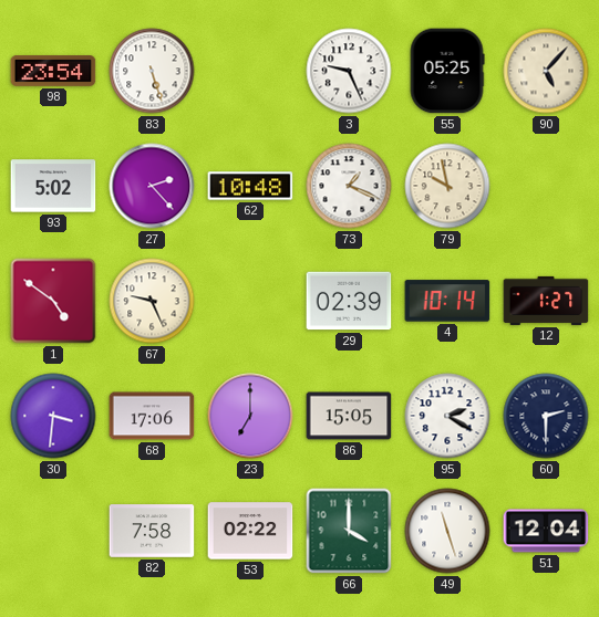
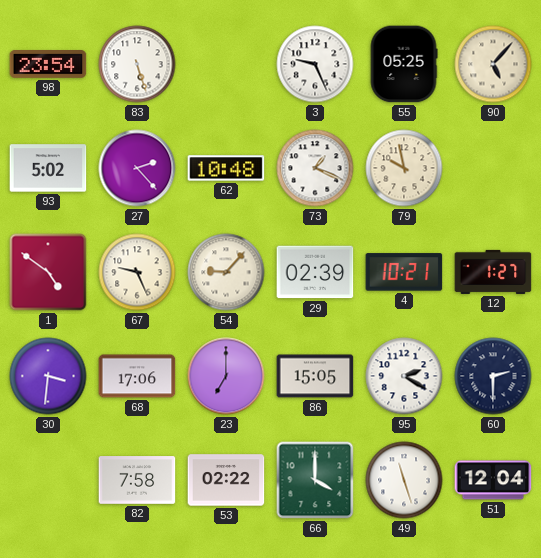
54: none -> 9:07 (226, 272)
4: 10:14 -> 10:21 (404, 272)
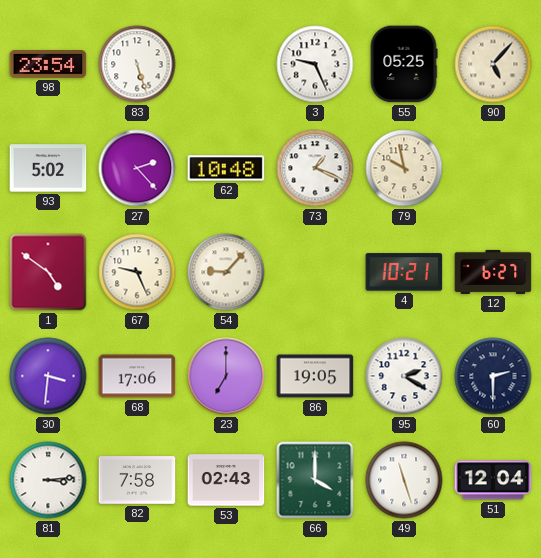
29: 02:39 -> none (315, 272)
12: 1:27 -> 6:27 (493, 272)
86: 15:05 -> 19:05 (315, 376)
81: none -> 3:14 (48, 480)
53: 02:22 -> 02:43 (226, 480)
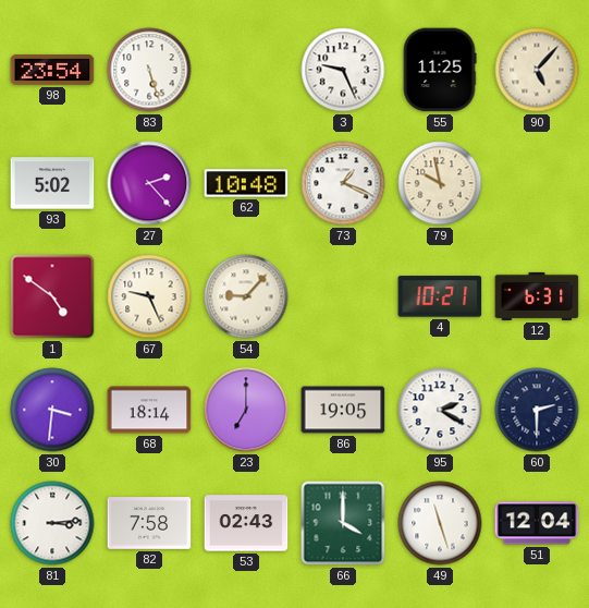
55: 05:25 -> 11:25 (440, 70)
12: 6:27 -> 6:31 (537, 296)
68: 17:06 -> 18:14 (149, 410)
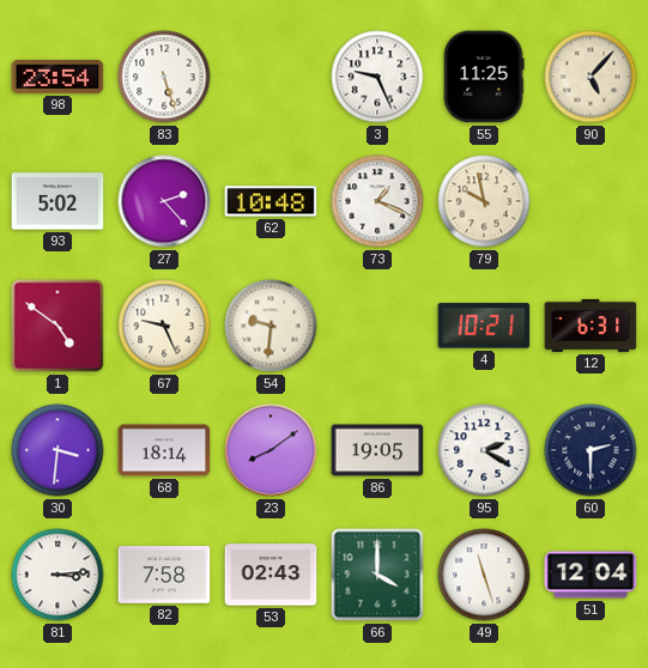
54: 9:07 -> 9:31 (271, 326)
23: 7:00 -> 8:09 (271, 450)
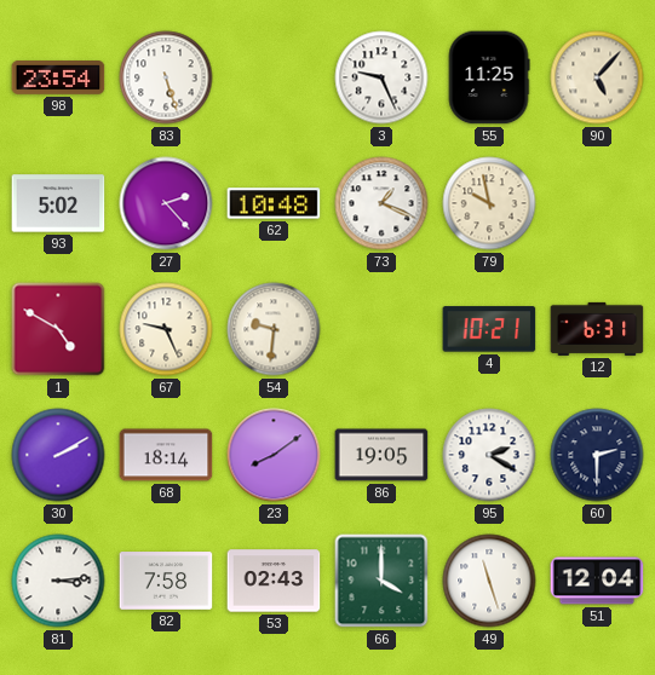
1: 4:51 -> 4:50 (58, 329)
30: 3:31 -> 2:10 (58, 455)
